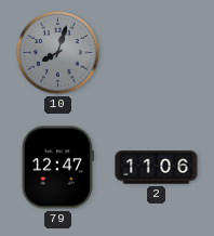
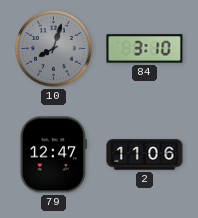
84: none -> 3:10 (145, 49)
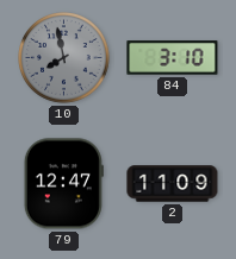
10: 8:03 -> 7:58 (64, 58)
2: 11:06 -> 11:09 (173, 184)
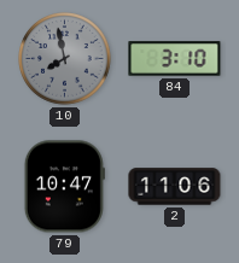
79: 12:47 -> 10:47 (64, 187)
2: 11:09 -> 11:06 (175, 187)
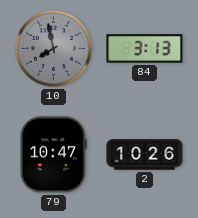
84: 3:10 -> 3:13 (145, 49)
2: 11:06 -> 10:26 (145, 155)
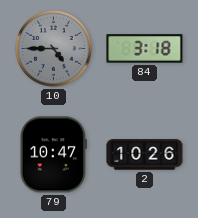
10: 7:58 -> 4:45 (54, 49)
84: 3:13 -> 3:18 (145, 49)
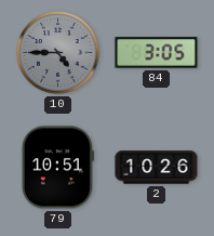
84: 3:18 -> 3:05 (157, 53)
79: 10:47 -> 10:51 (57, 168)
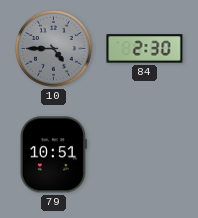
84: 3:05 -> 2:30 (145, 49)
2: 10:26 -> none (157, 168)
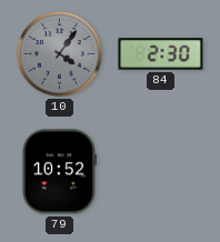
10: 4:45 -> 4:06 (60, 54)
79: 10:51 -> 10:52 (59, 172)
